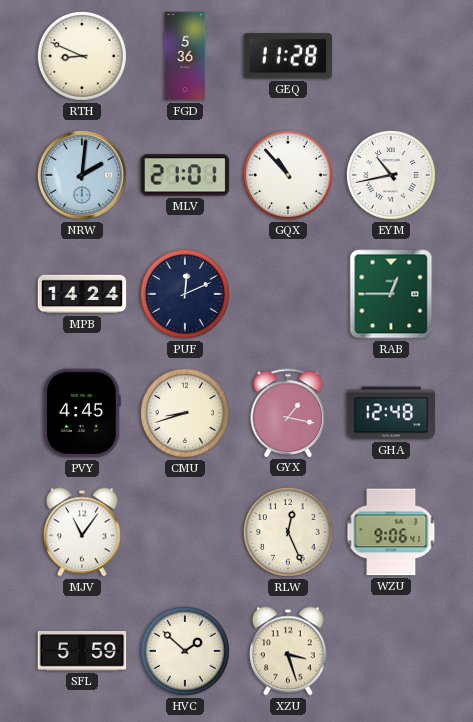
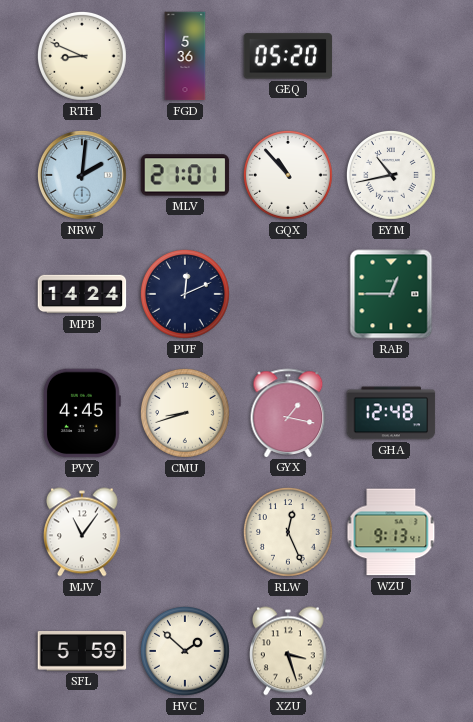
GEQ: 11:28 -> 05:20 (288, 56)
WZU: 9:06 -> 9:13 (391, 532)
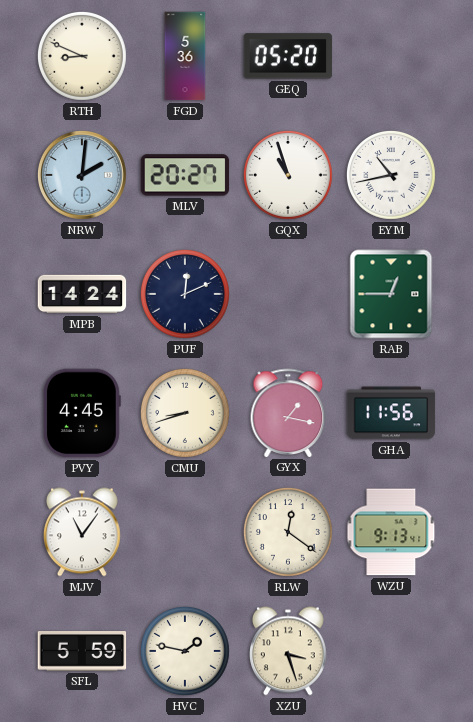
MLV: 21:01 -> 20:27 (185, 175)
GQX: 10:53 -> 10:57 (289, 176)
GHA: 12:48 -> 11:56 (391, 413)
RLW: 12:26 -> 12:21 (289, 533)
HVC: 1:52 -> 1:47 (186, 652)
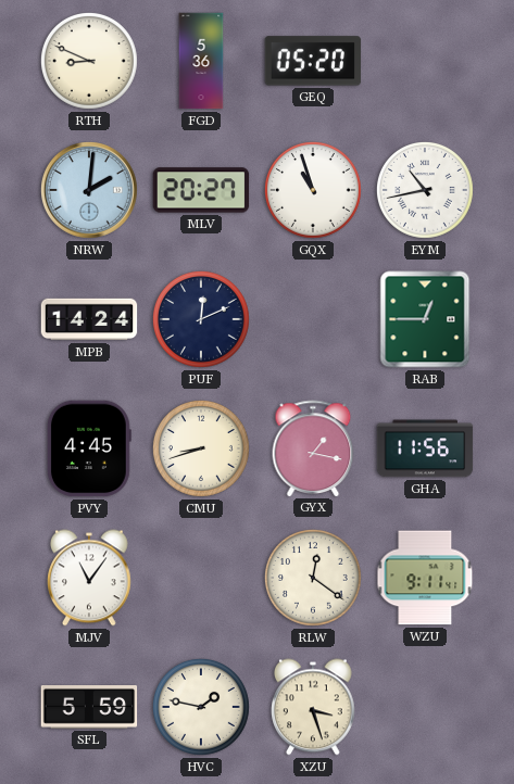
WZU: 9:13 -> 9:11 (425, 578)
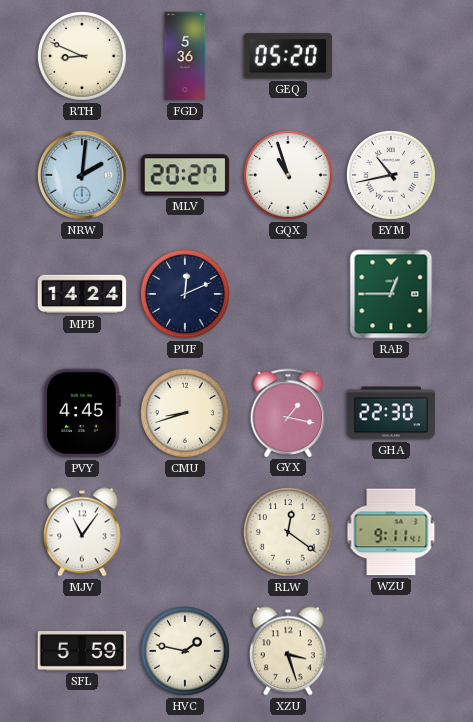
GHA: 11:56 -> 22:30 (391, 413)
